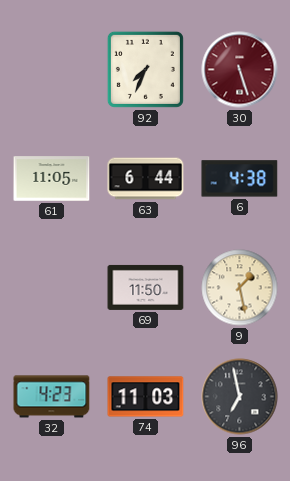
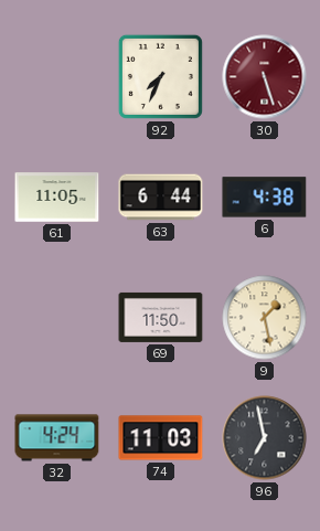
32: 4:23 -> 4:24 (57, 438)
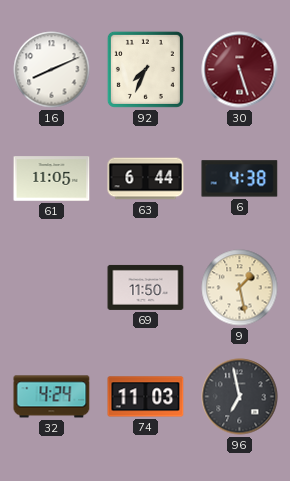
16: none -> 8:11 (52, 70)
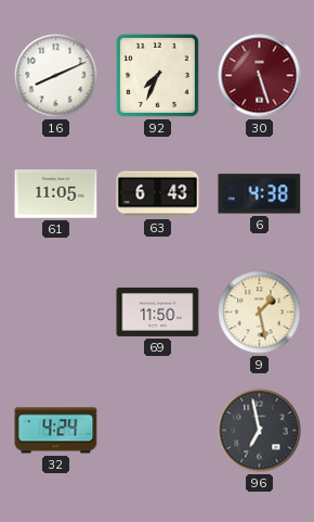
63: 6:44 -> 6:43 (158, 194)
74: 11:03 -> none (146, 397)
